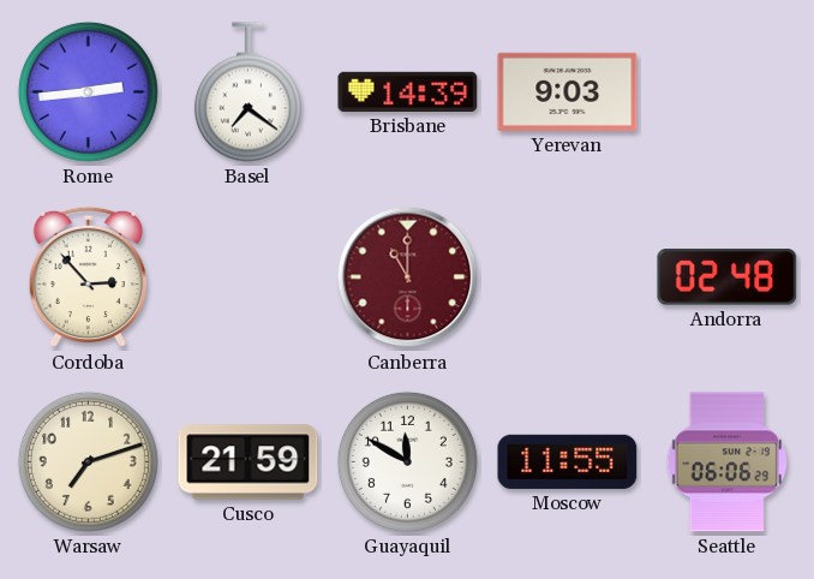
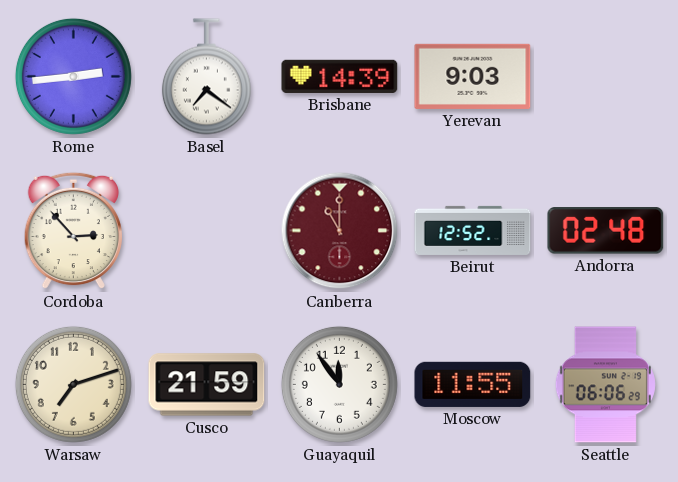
Beirut: none -> 12:52 (473, 230)
Guayaquil: 11:50 -> 11:54 (339, 384)
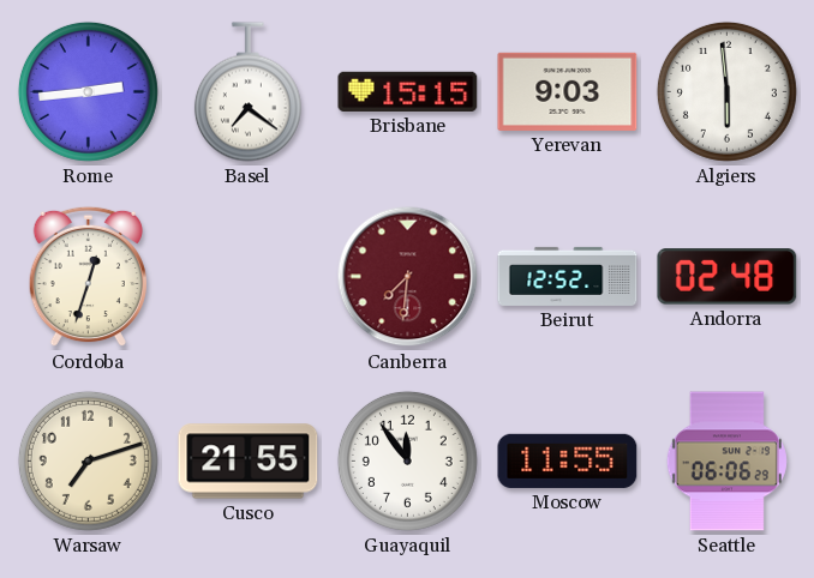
Brisbane: 14:39 -> 15:15 (408, 91)
Algiers: none -> 5:59 (726, 91)
Cordoba: 2:53 -> 12:33 (88, 277)
Canberra: 11:00 -> 7:31 (408, 277)
Cusco: 21:59 -> 21:55 (249, 462)
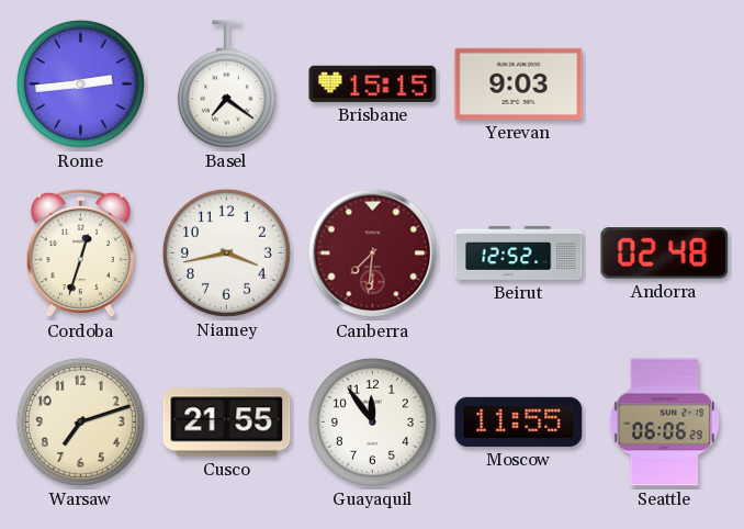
Algiers: 5:59 -> none (726, 91)
Niamey: none -> 3:43 (226, 252)
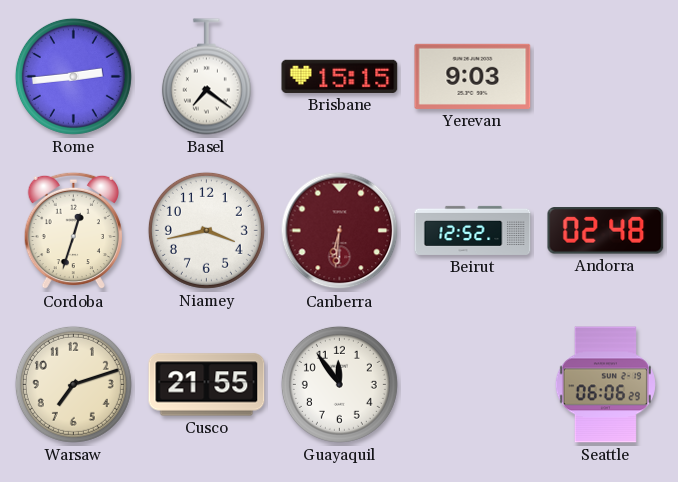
Canberra: 7:31 -> 6:31 (340, 231)
Moscow: 11:55 -> none (519, 421)
